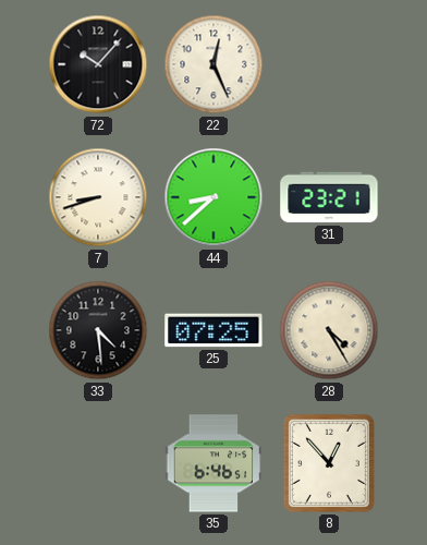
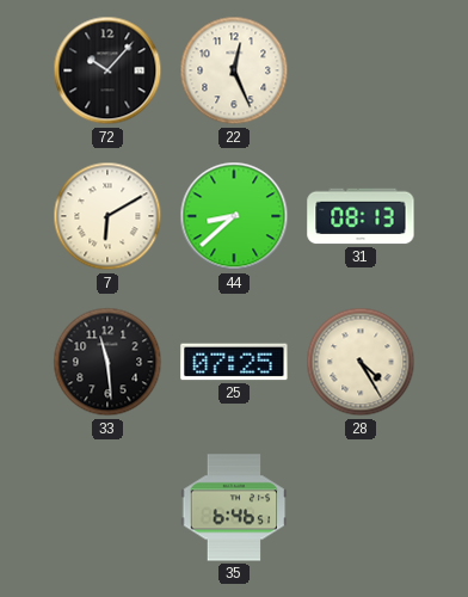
7: 8:42 -> 6:10 (107, 216)
31: 23:21 -> 08:13 (361, 216)
33: 4:29 -> 11:29 (107, 362)
8: 12:53 -> none (329, 463)
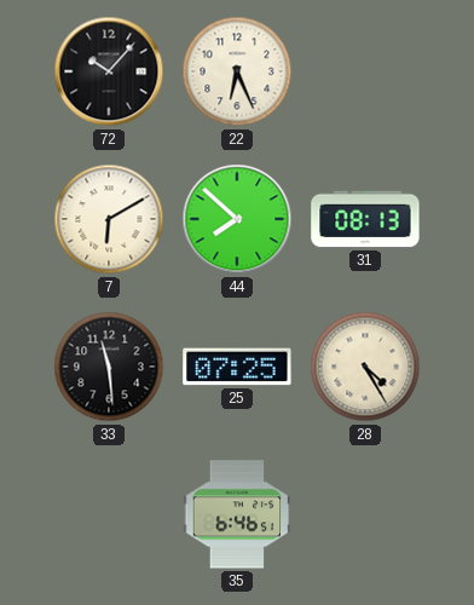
22: 12:26 -> 6:26 (237, 71)
44: 8:38 -> 7:52 (237, 219)
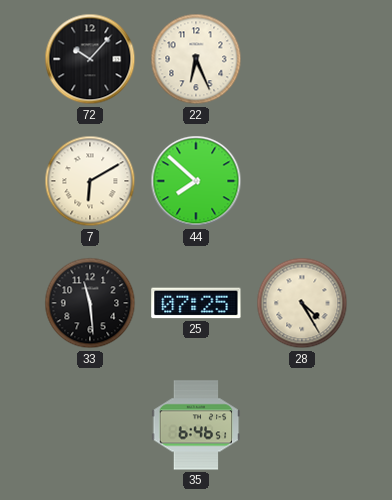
31: 08:13 -> none (365, 219)
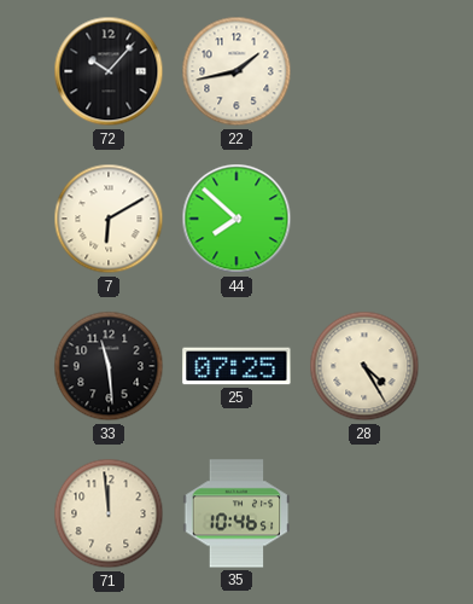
22: 6:26 -> 1:43 (237, 71)
71: none -> 11:59 (109, 513)
35: 6:46 -> 10:46 (237, 513)
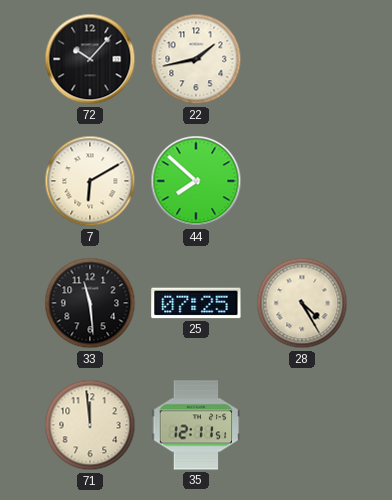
35: 10:46 -> 12:11 (196, 425)
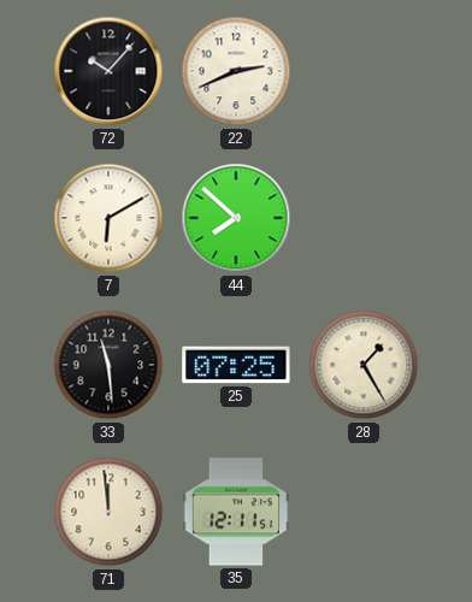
22: 1:43 -> 2:41 (236, 71)
28: 4:25 -> 1:25 (364, 365)
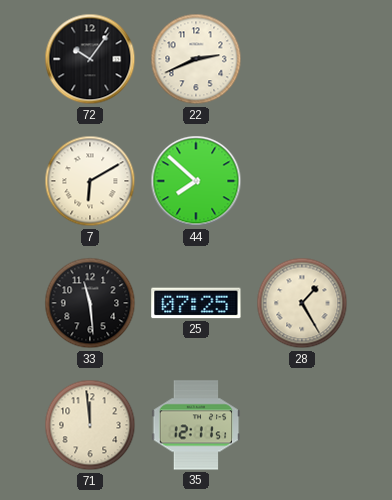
72: 10:07 -> 10:06 (90, 59)
